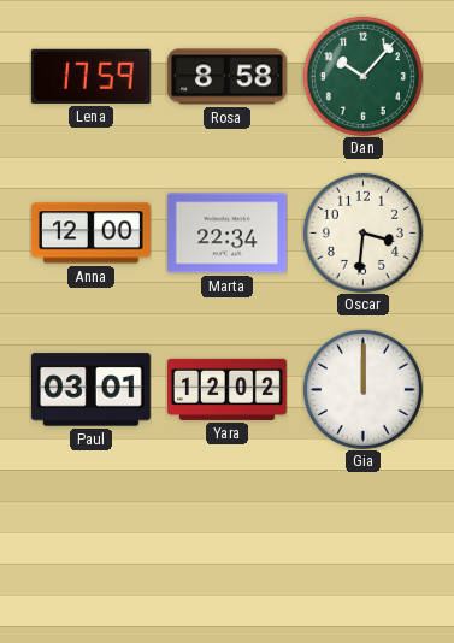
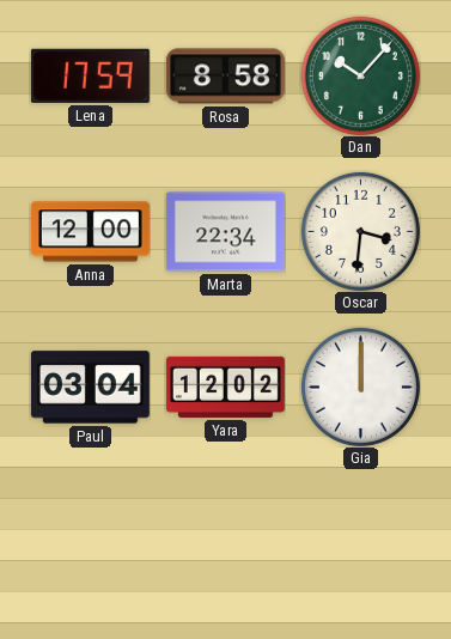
Paul: 03:01 -> 03:04 (90, 388)
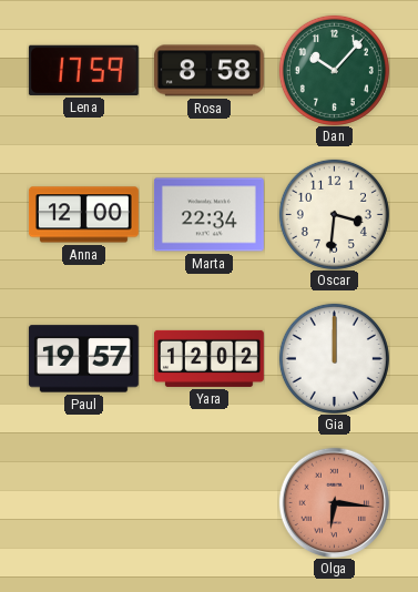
Paul: 03:04 -> 19:57 (83, 359)
Olga: none -> 6:16 (334, 502)
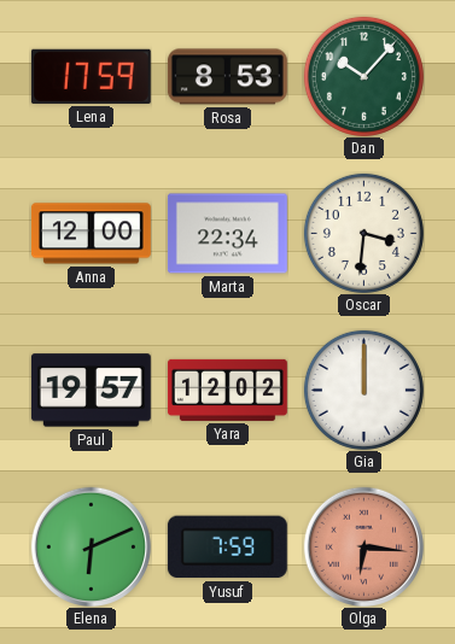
Rosa: 8:58 -> 8:53 (227, 77)
Elena: none -> 6:11 (91, 546)
Yusuf: none -> 7:59 (227, 548)
